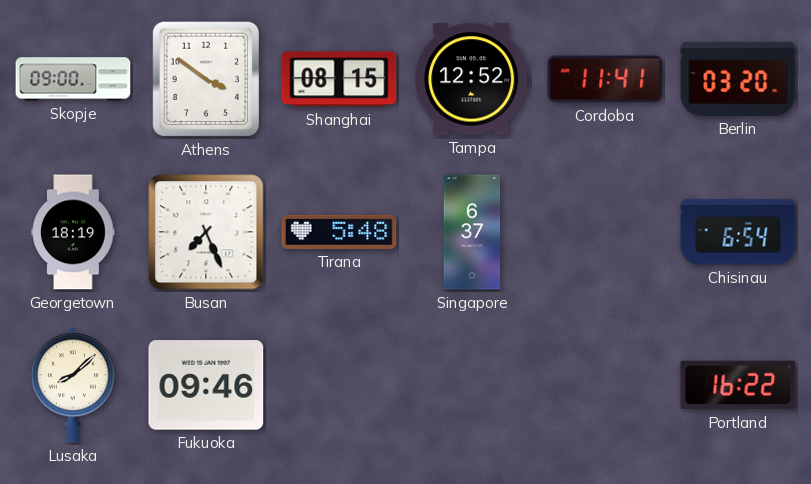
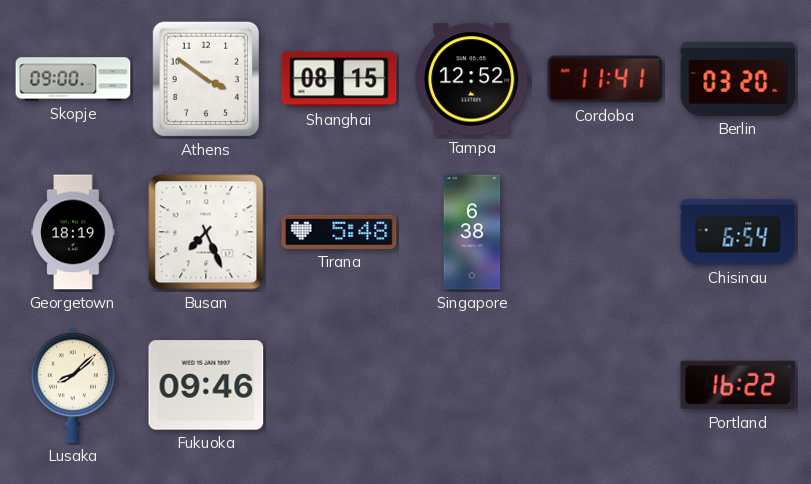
Singapore: 6:37 -> 6:38 (472, 232)
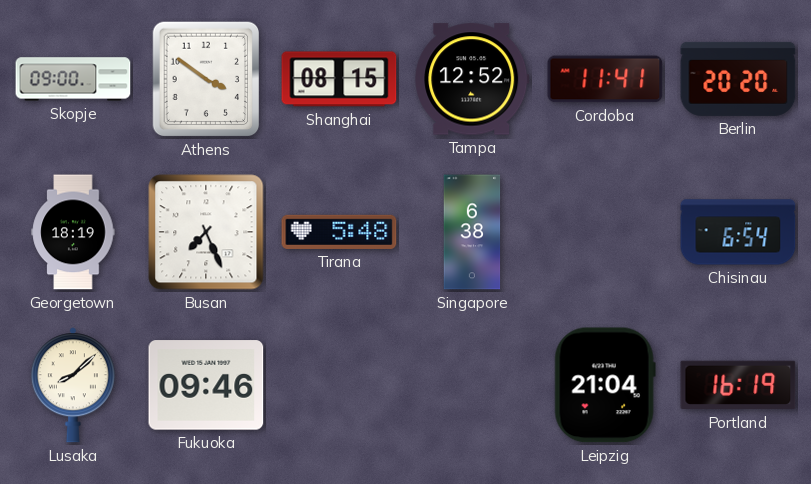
Berlin: 03:20 -> 20:20 (738, 79)
Leipzig: none -> 21:04 (605, 385)
Portland: 16:22 -> 16:19 (738, 385)
